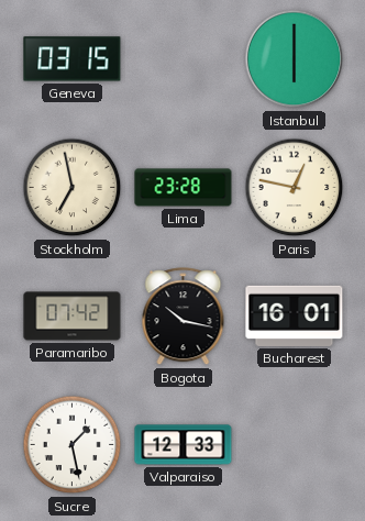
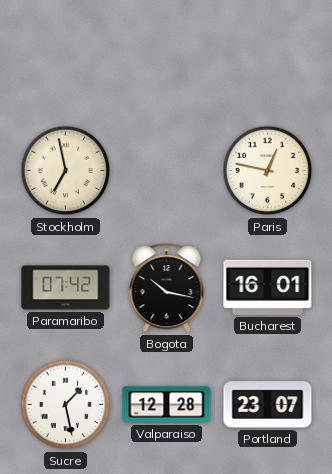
Geneva: 03:15 -> none (73, 59)
Istanbul: 6:00 -> none (295, 59)
Lima: 23:28 -> none (184, 188)
Valparaiso: 12:33 -> 12:28 (167, 405)
Portland: none -> 23:07 (268, 405)
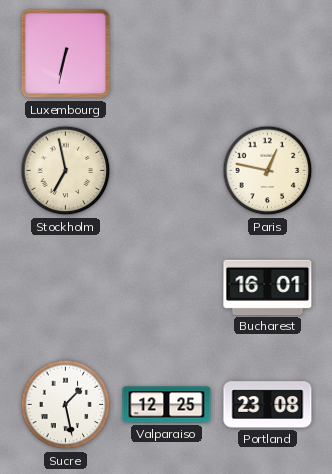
Luxembourg: none -> 6:32 (66, 54)
Paramaribo: 07:42 -> none (66, 288)
Bogota: 10:17 -> none (167, 288)
Valparaiso: 12:28 -> 12:25 (167, 405)
Portland: 23:07 -> 23:08 (268, 405)
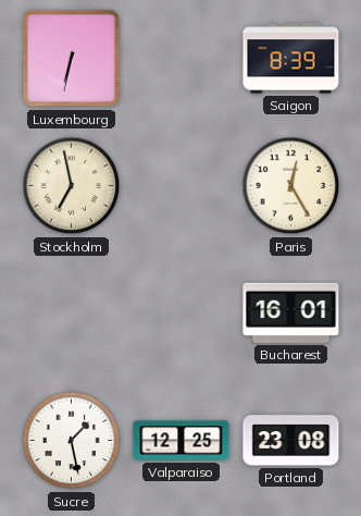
Saigon: none -> 8:39 (291, 59)
Paris: 12:47 -> 12:25 (291, 186)
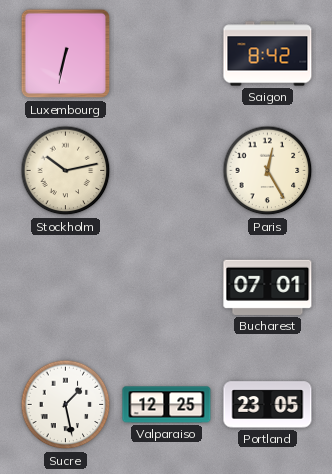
Saigon: 8:39 -> 8:42 (268, 54)
Stockholm: 6:58 -> 10:13 (66, 171)
Bucharest: 16:01 -> 07:01 (268, 287)
Portland: 23:08 -> 23:05 (268, 405)
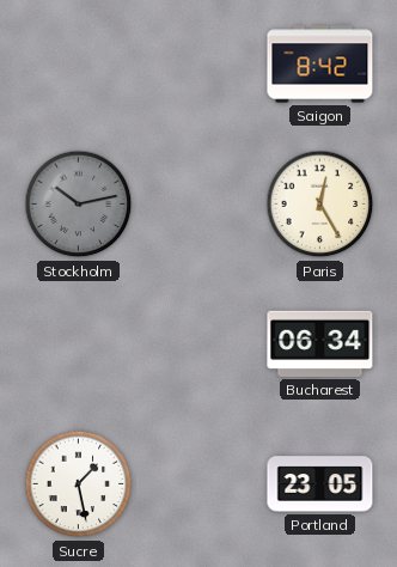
Luxembourg: 6:32 -> none (66, 54)
Stockholm dial: cream -> grey (79, 205)
Bucharest: 07:01 -> 06:34 (320, 343)
Valparaiso: 12:25 -> none (167, 405)
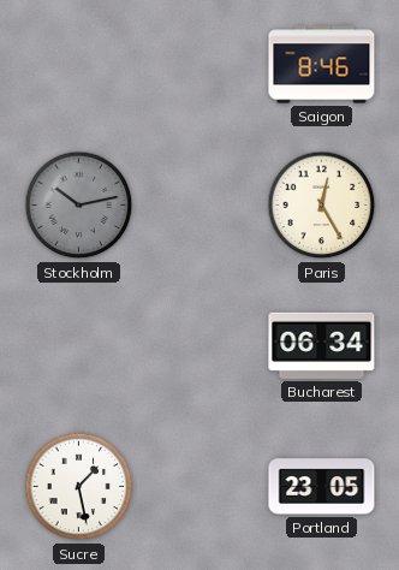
Saigon: 8:42 -> 8:46 (322, 65)
